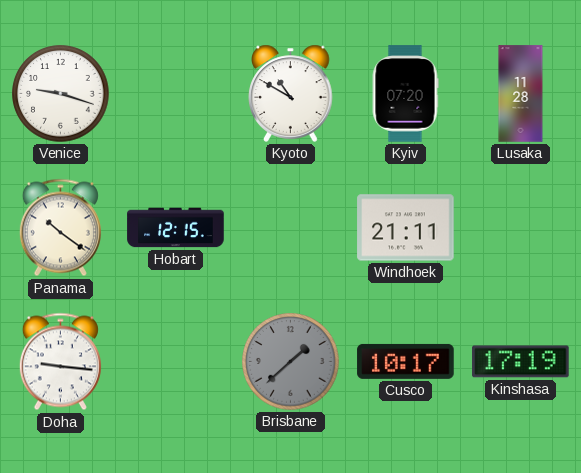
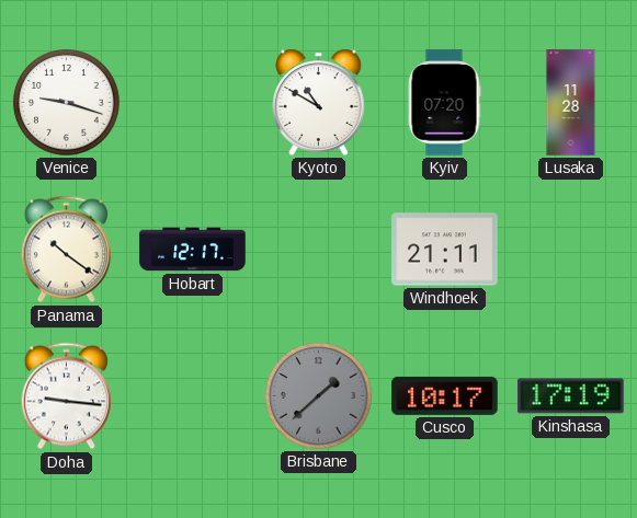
Hobart: 12:15 -> 12:17 (193, 250)
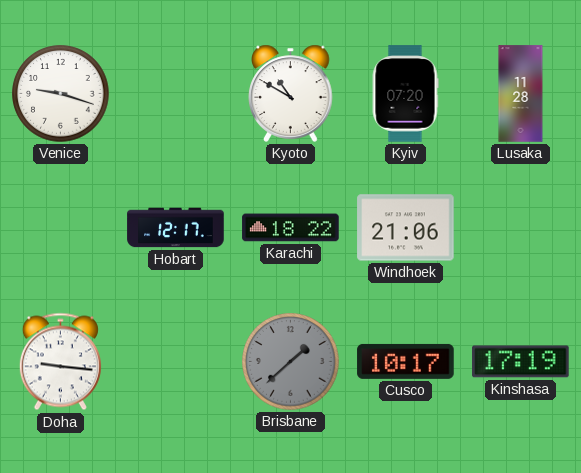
Panama: 10:21 -> none (66, 250)
Karachi: none -> 18:22 (291, 228)
Windhoek: 21:11 -> 21:06 (406, 228)
